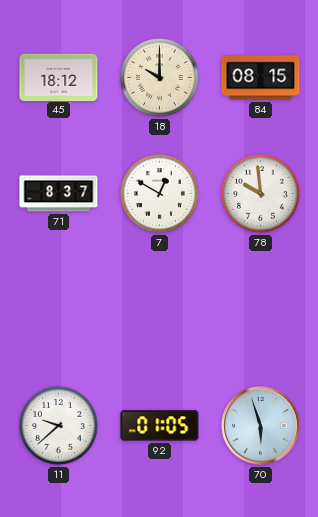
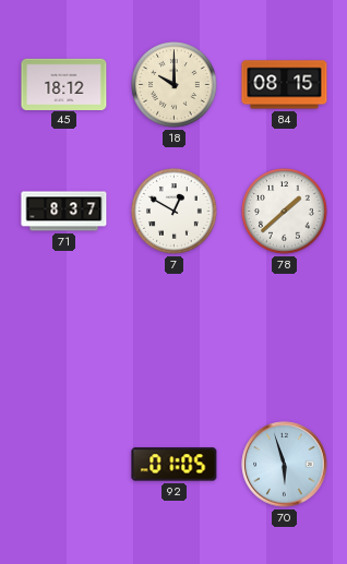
78: 9:59 -> 1:38 (285, 212)
11: 9:38 -> none (59, 426)
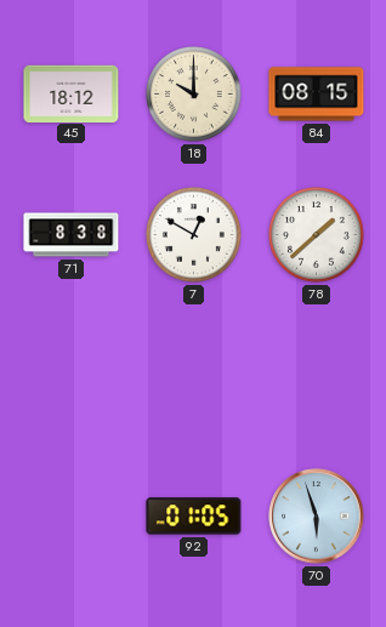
71: 8:37 -> 8:38 (72, 235)
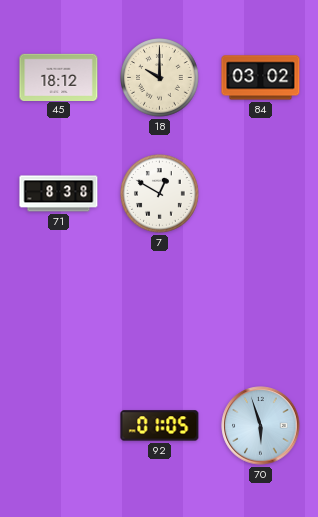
84: 08:15 -> 03:02 (261, 78)
78: 1:38 -> none (317, 235)
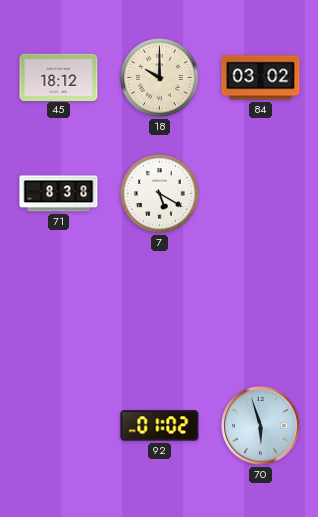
7: 12:50 -> 5:20 (160, 194)
92: 01:05 -> 01:02 (160, 426)
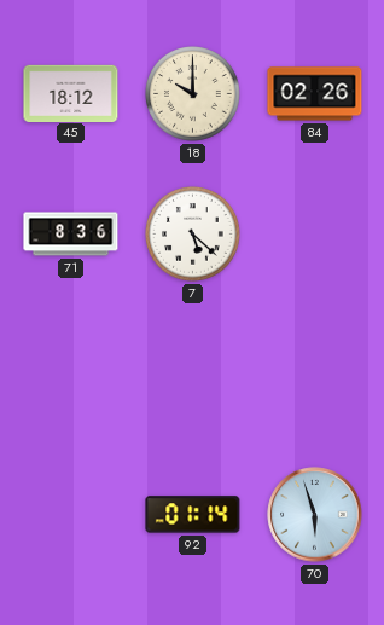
84: 03:02 -> 02:26 (315, 94)
71: 8:38 -> 8:36 (71, 235)
7: 5:20 -> 5:22 (193, 235)
92: 01:02 -> 01:14 (193, 515)
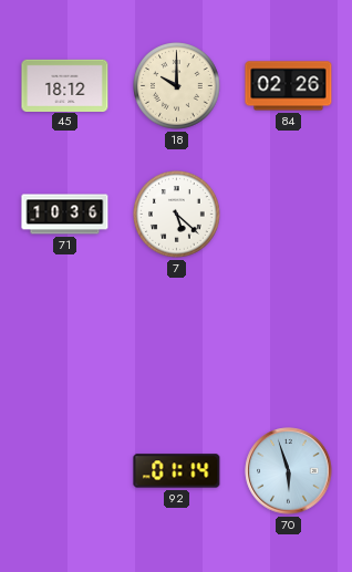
71: 8:36 -> 10:36 (65, 215)
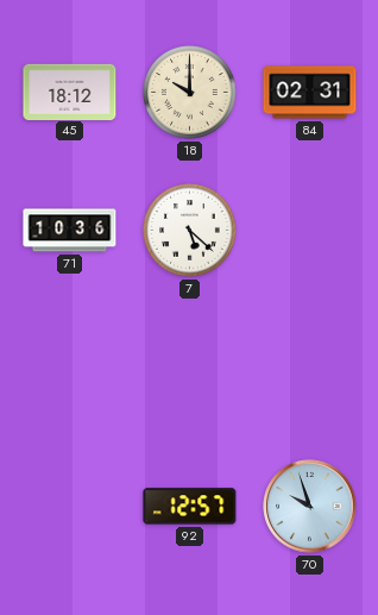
84: 02:26 -> 02:31 (310, 93)
92: 01:14 -> 12:57 (190, 507)
70: 5:57 -> 9:57 (310, 507)
